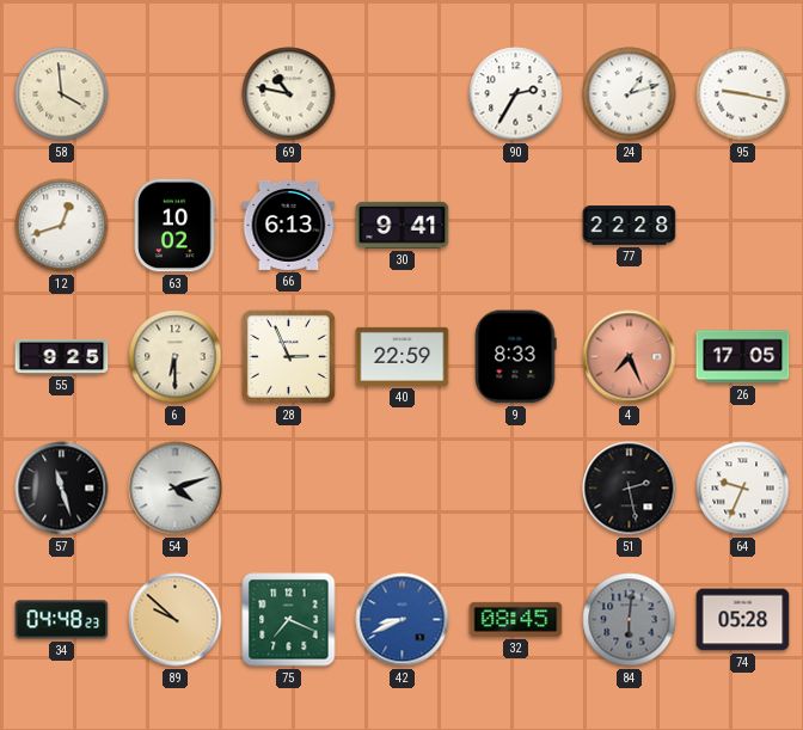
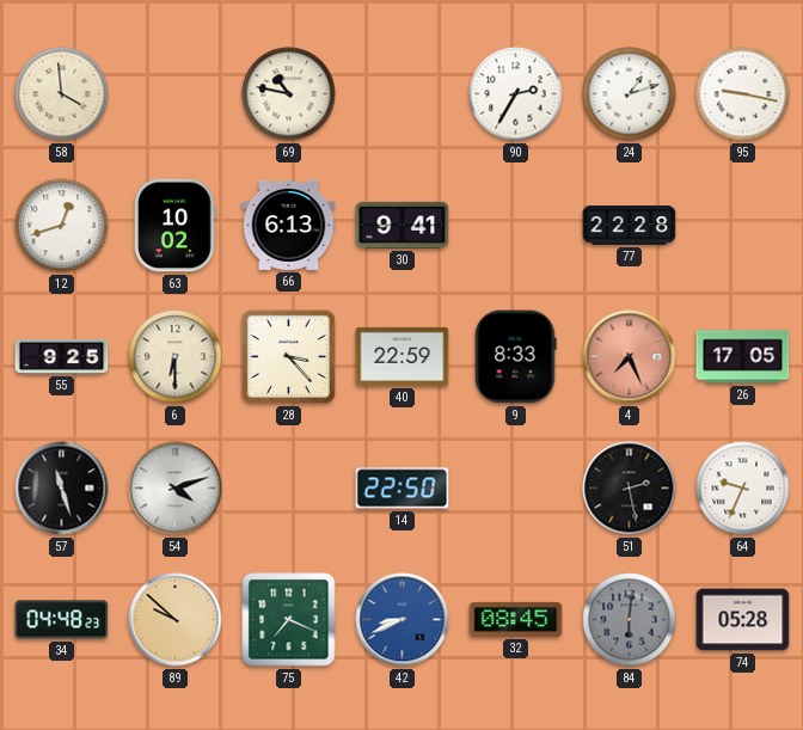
28: 2:56 -> 3:23 (288, 356)
14: none -> 22:50 (403, 489)
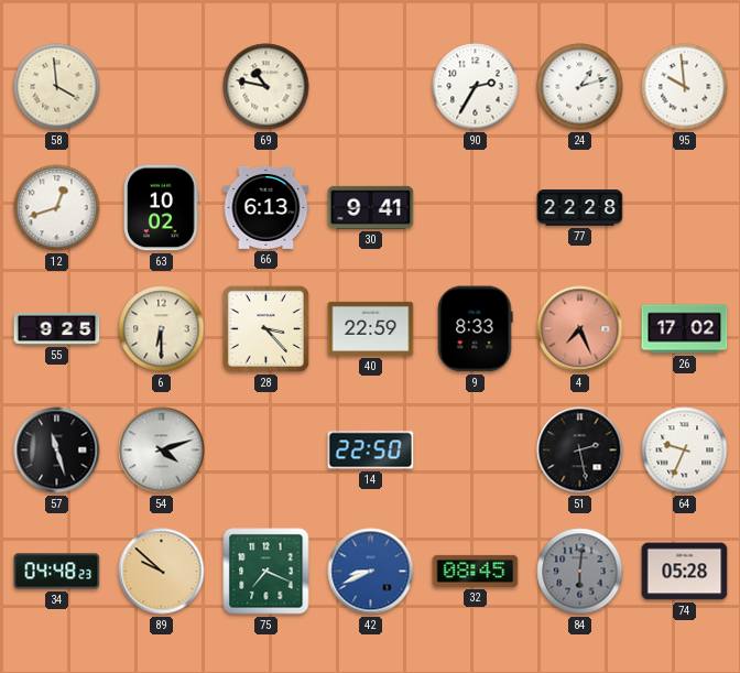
95: 9:17 -> 9:59 (685, 87)
26: 17:05 -> 17:02 (685, 329)
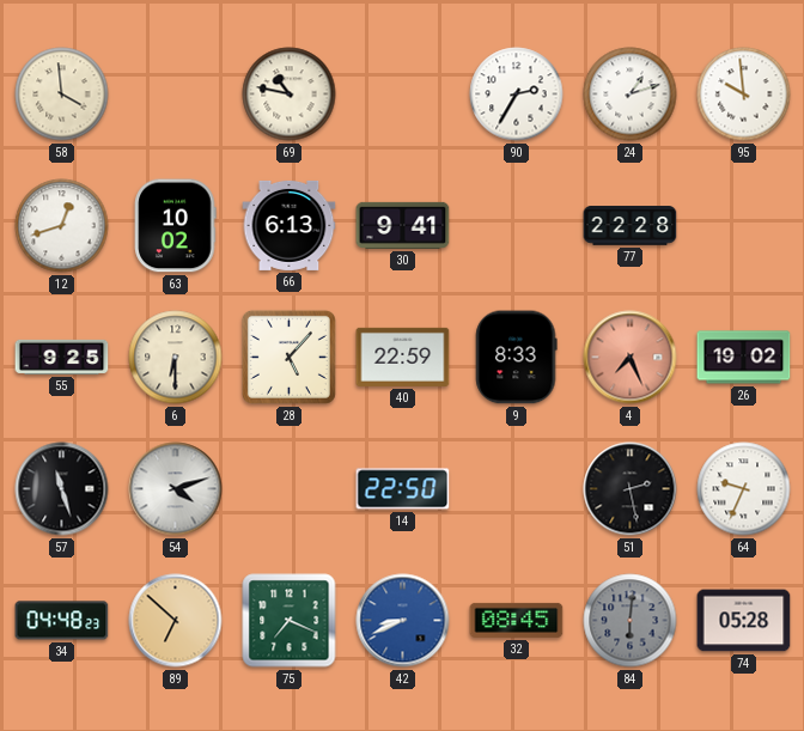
28: 3:23 -> 5:07 (288, 357)
26: 17:02 -> 19:02 (744, 358)
89: 9:52 -> 6:52 (176, 621)
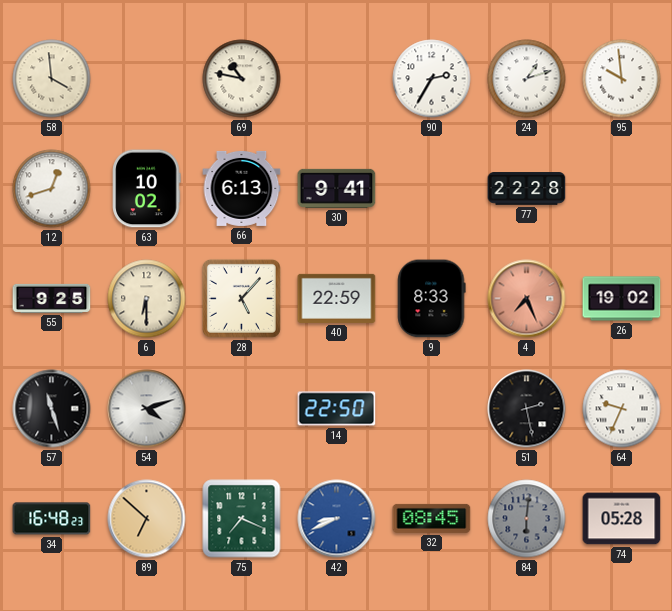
34: 04:48 -> 16:48 (52, 519)
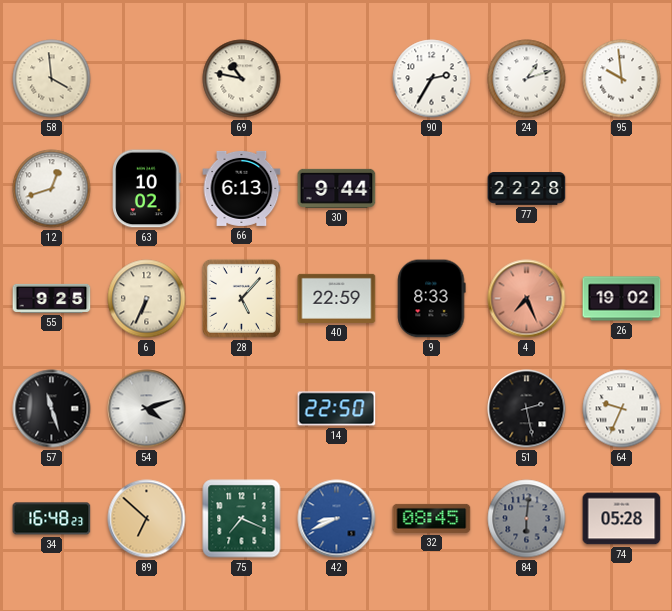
30: 9:41 -> 9:44 (337, 188)
6: 6:30 -> 6:34 (147, 299)
